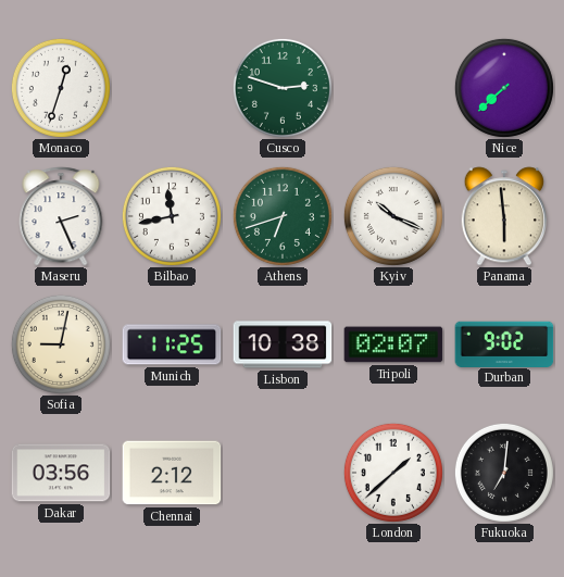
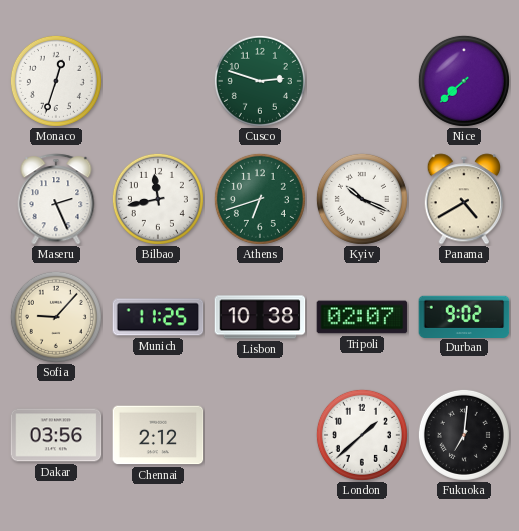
Panama: 5:59 -> 4:40 (463, 199)
Sofia: 9:02 -> 9:07 (56, 317)
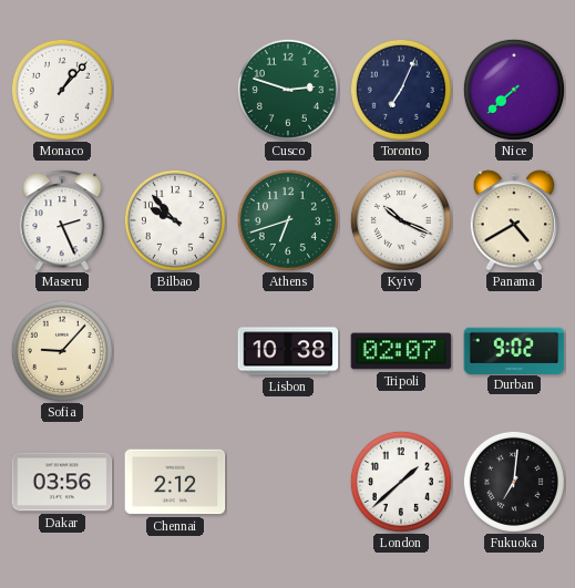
Monaco: 12:33 -> 1:07 (62, 90)
Toronto: none -> 7:04 (401, 90)
Bilbao: 11:43 -> 9:53 (175, 220)
Munich: 11:25 -> none (158, 317)
